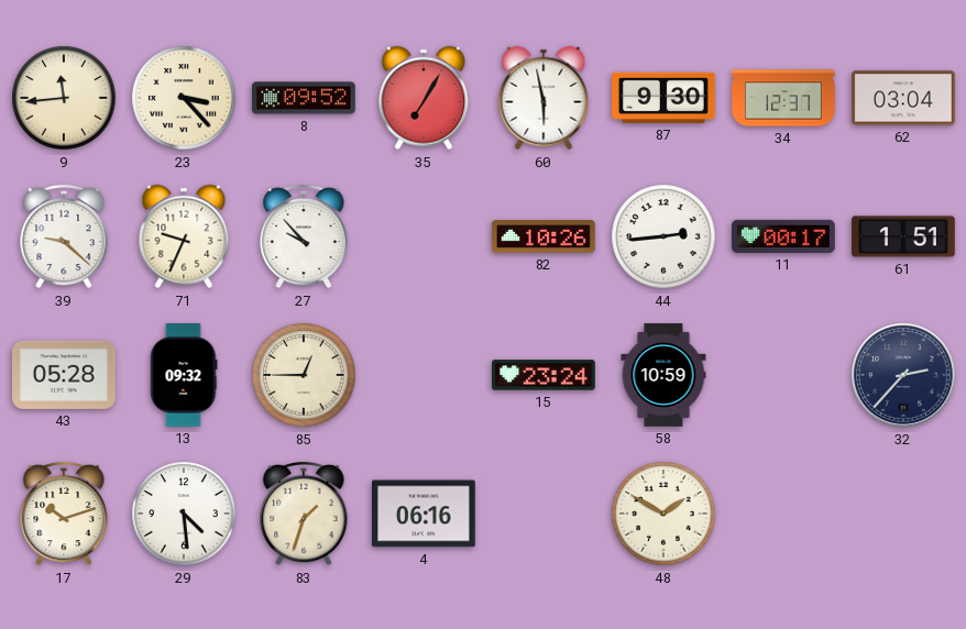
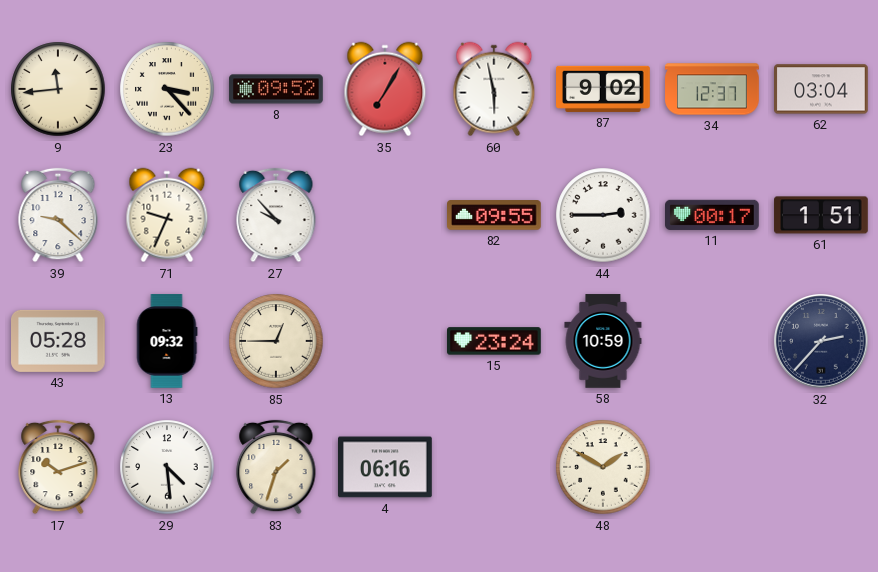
87: 9:30 -> 9:02 (604, 89)
82: 10:26 -> 09:55 (495, 215)
44: 2:44 -> 2:45 (603, 215)
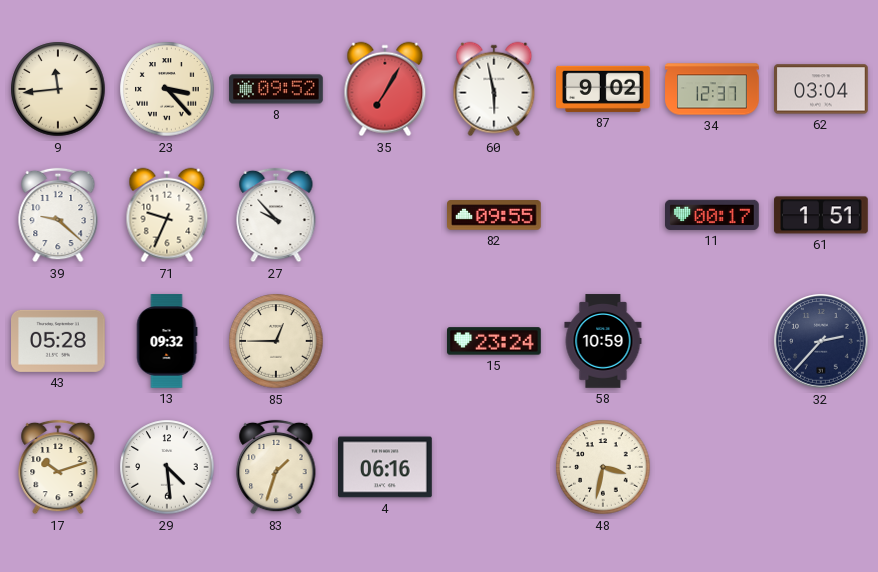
44: 2:45 -> none (603, 215)
48: 1:50 -> 3:32 (603, 467)
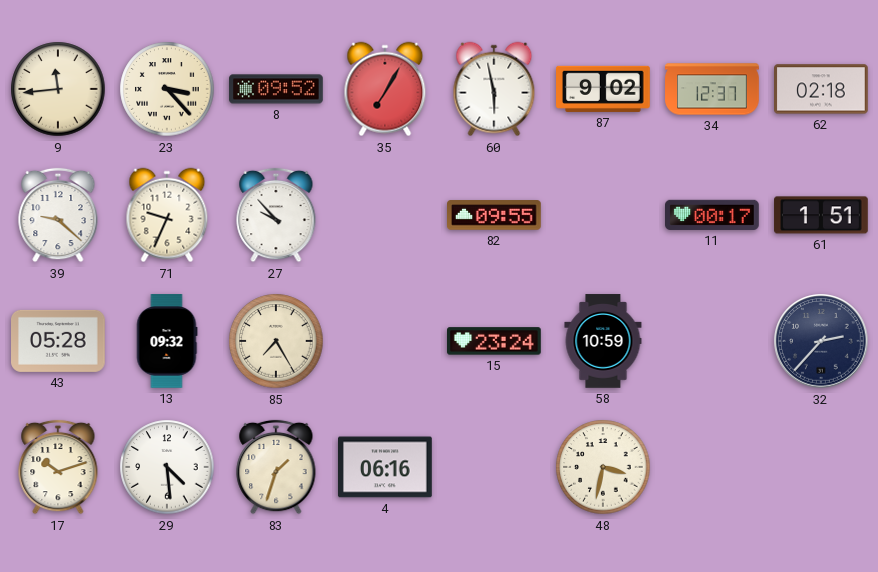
62: 03:04 -> 02:18 (822, 89)
85: 12:45 -> 7:25 (276, 341)
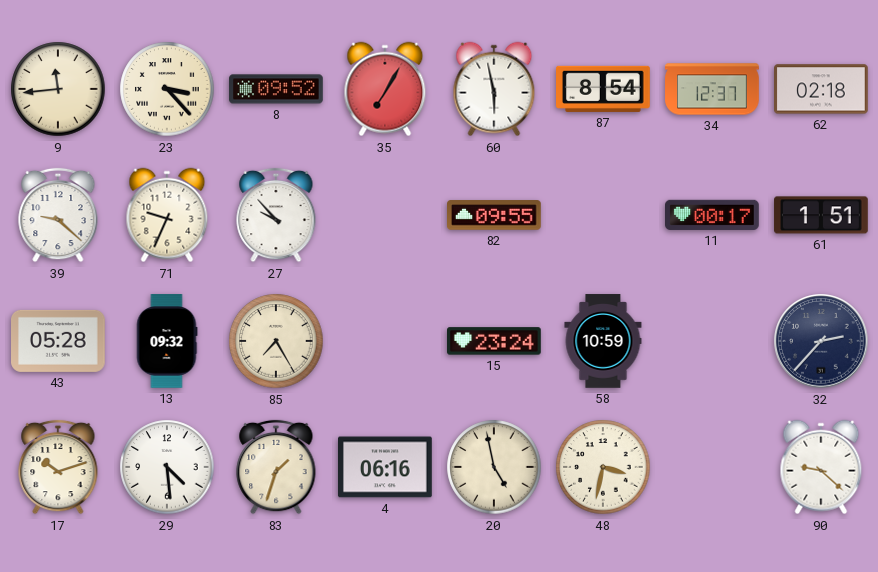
87: 9:02 -> 8:54 (604, 89)
20: none -> 4:58 (494, 467)
90: none -> 9:22 (821, 467)
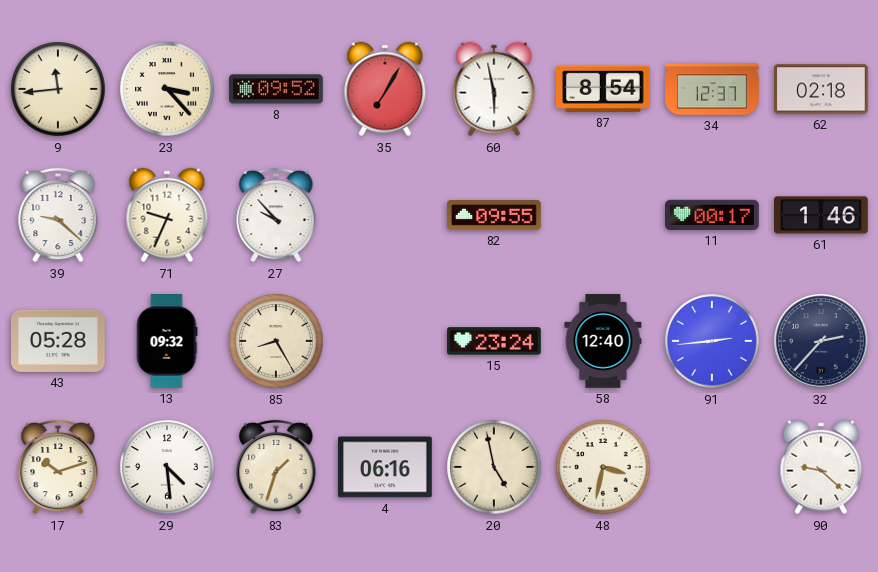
61: 1:51 -> 1:46 (821, 215)
85: 7:25 -> 8:25 (276, 341)
58: 10:59 -> 12:40 (603, 341)
91: none -> 2:44 (712, 341)
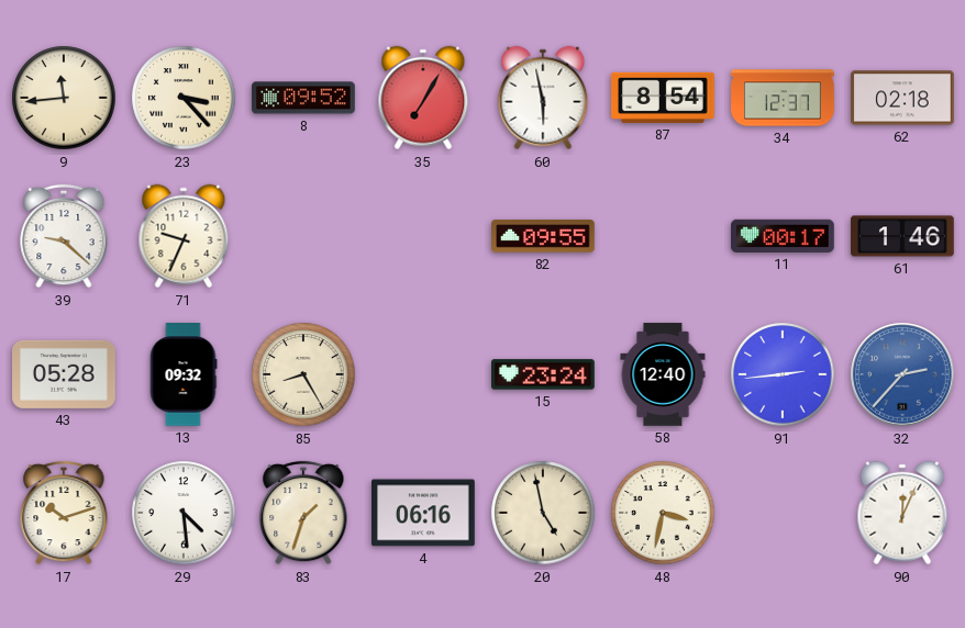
27: 9:53 -> none (276, 215)
32 dial: navy -> blue (902, 374)
90: 9:22 -> 12:04 (902, 513)
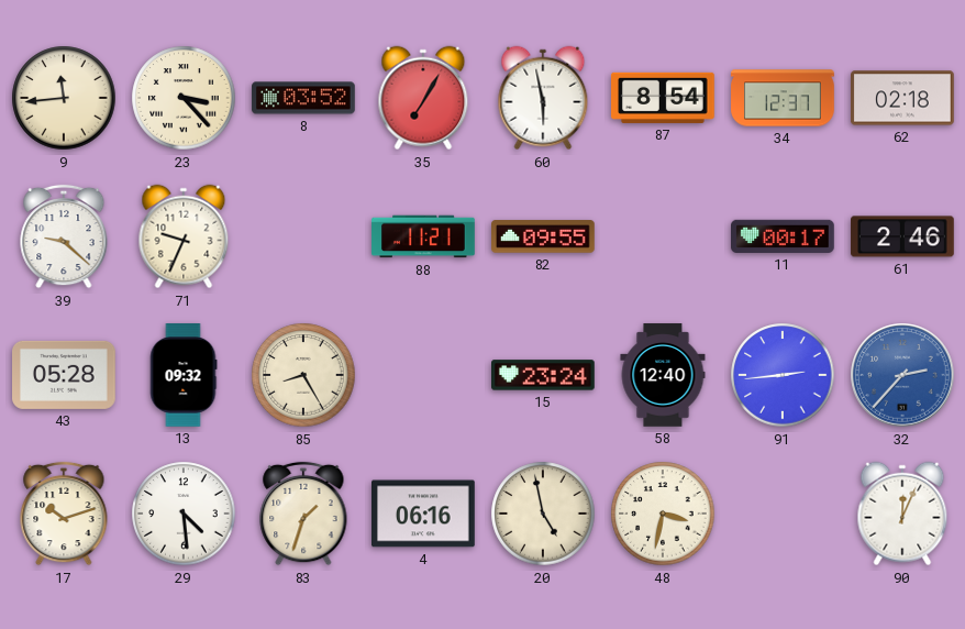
8: 09:52 -> 03:52 (303, 98)
88: none -> 11:21 (423, 236)
61: 1:46 -> 2:46 (902, 236)
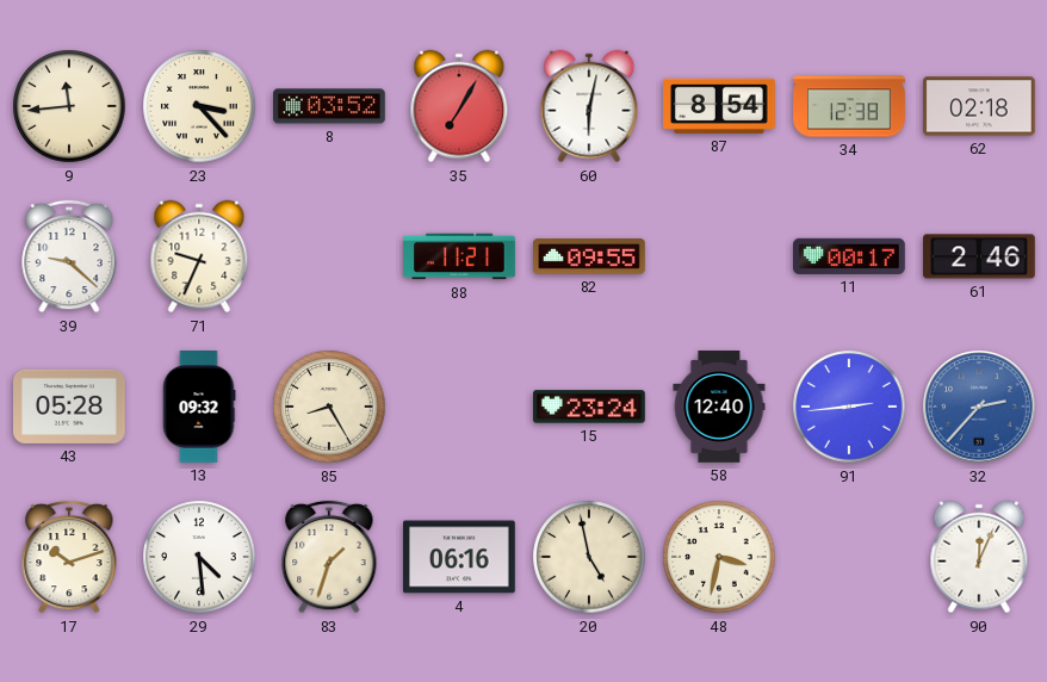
60: 5:58 -> 6:02 (589, 106)
34: 12:37 -> 12:38 (849, 106)
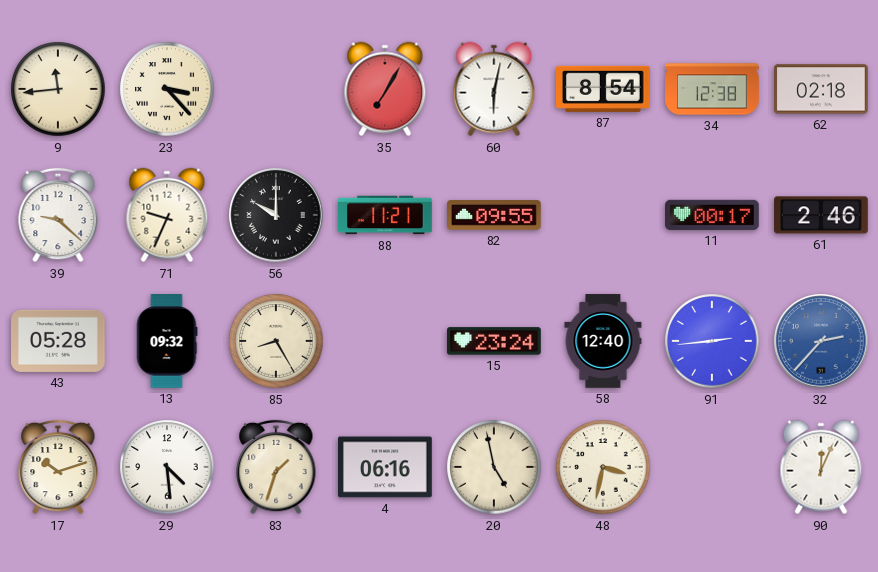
8: 03:52 -> none (329, 106)
56: none -> 10:00 (276, 215)
